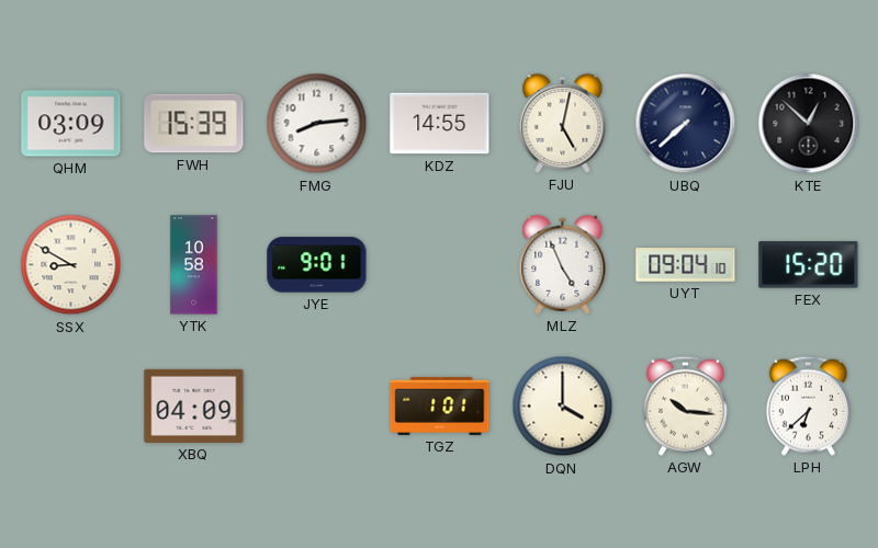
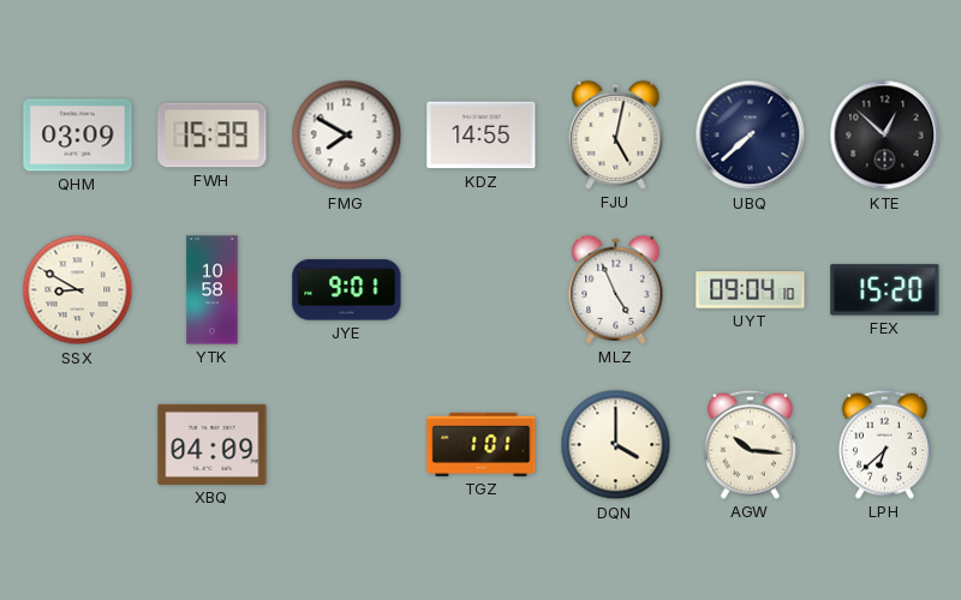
FMG: 8:14 -> 7:50 (347, 136)
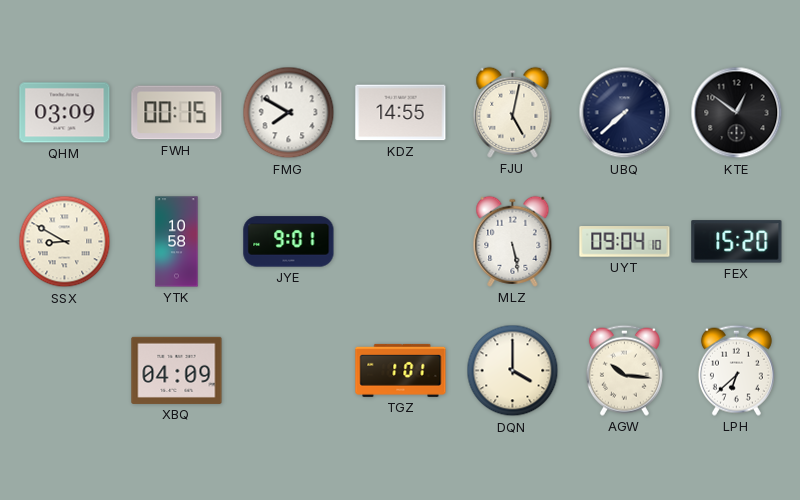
FWH: 15:39 -> 00:15 (177, 113)
KTE: 12:52 -> 12:51 (737, 113)
MLZ: 4:56 -> 5:28 (513, 241)
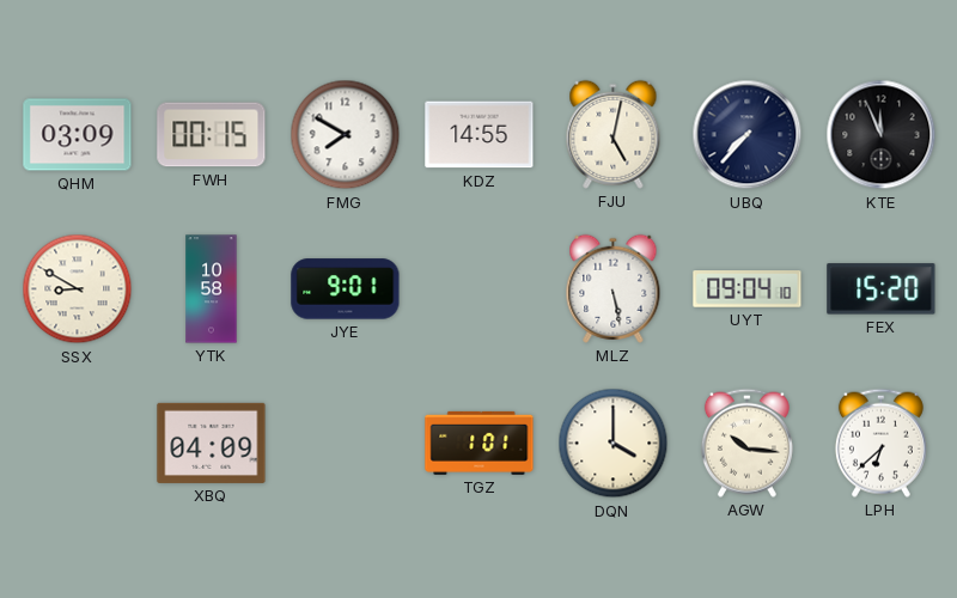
UBQ: 7:38 -> 7:37 (748, 135)
KTE: 12:51 -> 11:56 (882, 135)
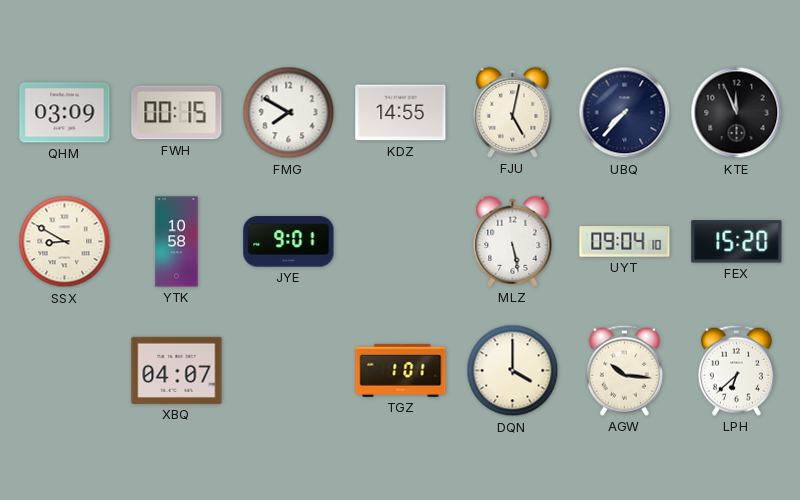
XBQ: 04:09 -> 04:07 (177, 370)
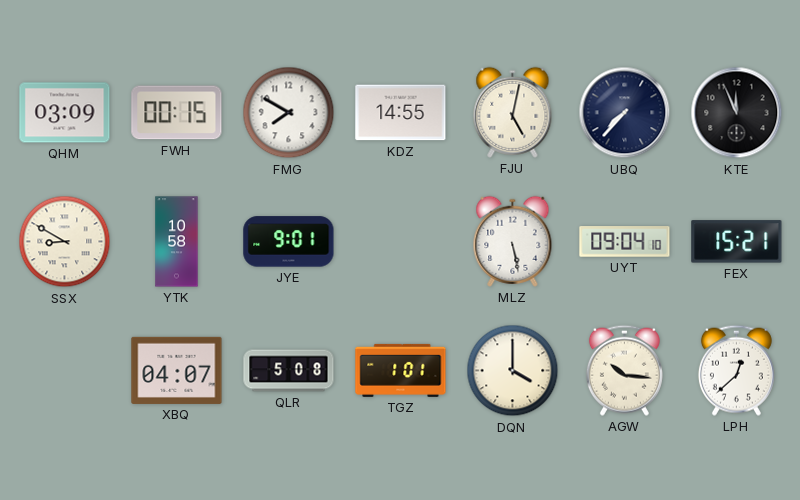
FEX: 15:20 -> 15:21 (737, 242)
QLR: none -> 5:08 (289, 371)
LPH: 6:38 -> 12:38 (736, 370)
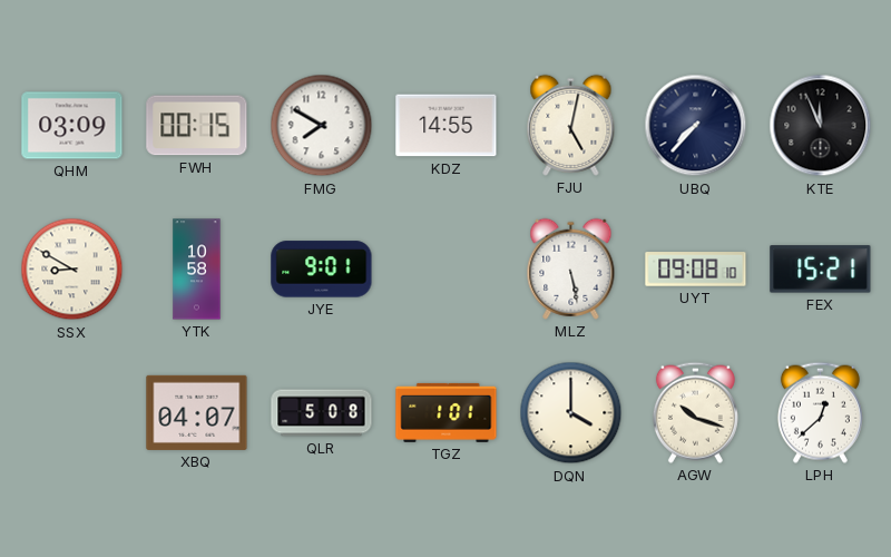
UYT: 09:04 -> 09:08 (696, 270)
AGW: 10:16 -> 10:18 (695, 412)
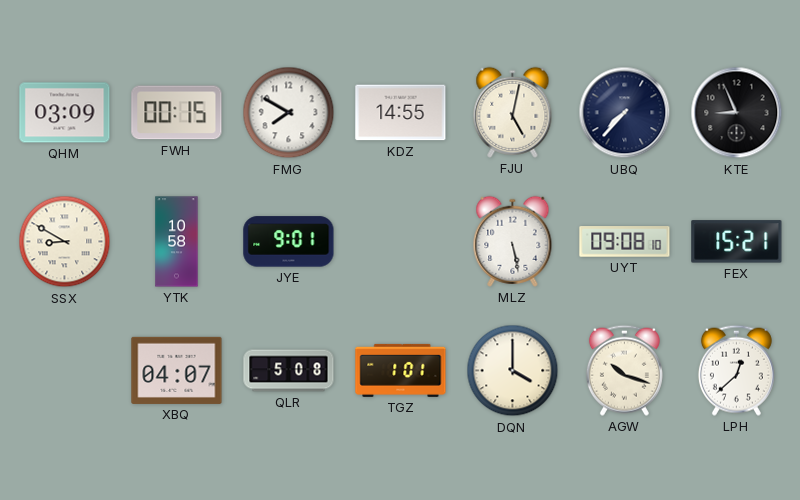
KTE: 11:56 -> 8:56 (737, 113)
